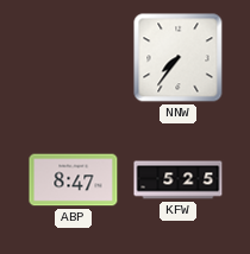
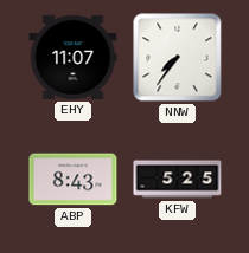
EHY: none -> 11:07 (74, 57)
ABP: 8:47 -> 8:43 (74, 180)
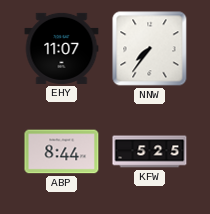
ABP: 8:43 -> 8:44 (62, 152)
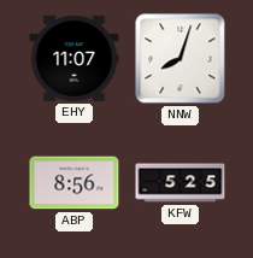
NNW: 7:36 -> 8:03 (181, 59)
ABP: 8:44 -> 8:56 (75, 183)
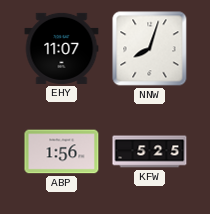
ABP: 8:56 -> 1:56 (62, 152)
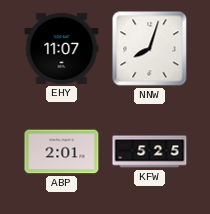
ABP: 1:56 -> 2:01 (62, 152)
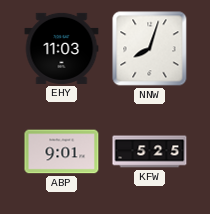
EHY: 11:07 -> 11:03 (62, 48)
ABP: 2:01 -> 9:01 (62, 152)
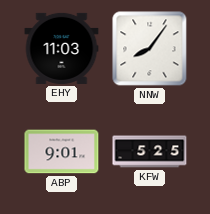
NNW: 8:03 -> 8:06 (150, 49)
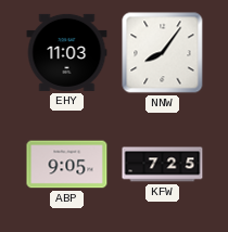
ABP: 9:01 -> 9:05 (67, 165)
KFW: 5:25 -> 7:25 (163, 165)
